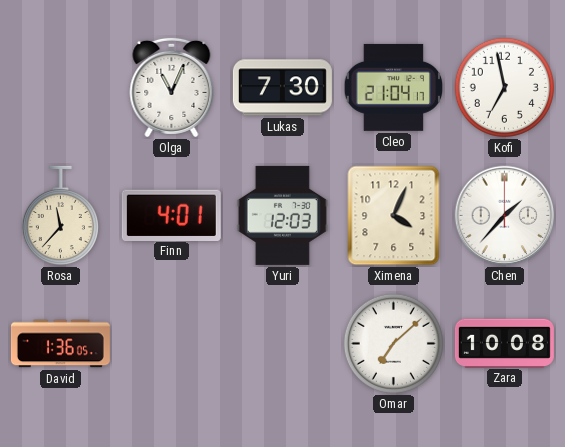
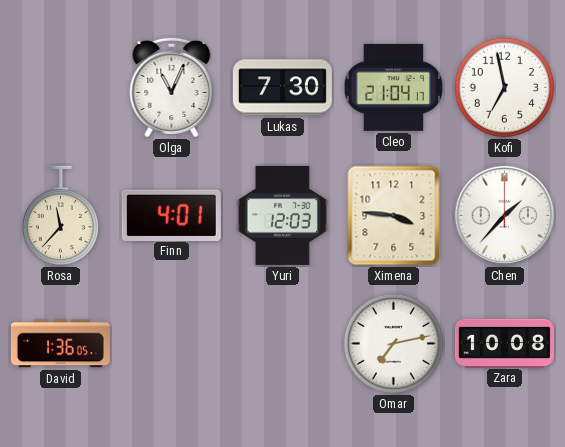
Ximena: 4:04 -> 3:46 (394, 216)
Omar: 7:08 -> 7:13 (393, 343)
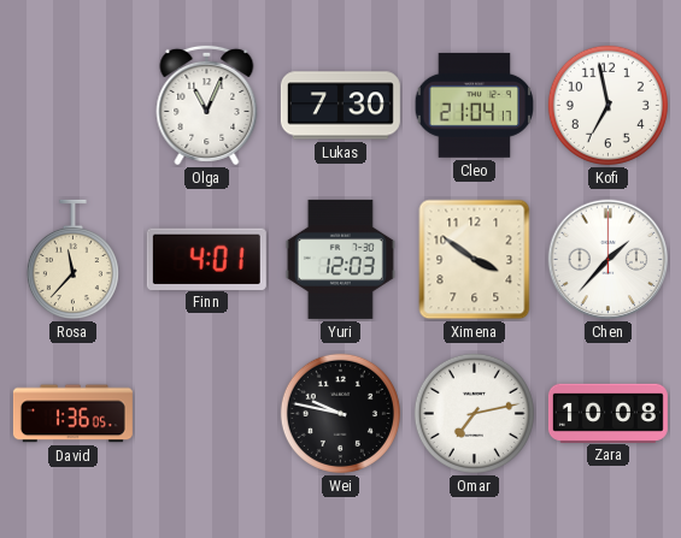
Ximena: 3:46 -> 3:51 (475, 260)
Wei: none -> 9:47 (340, 413)
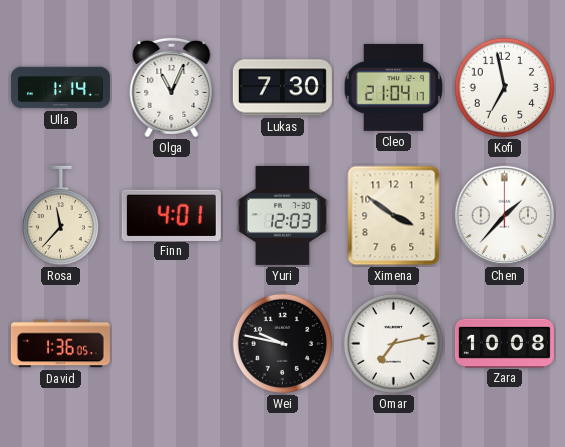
Ulla: none -> 1:14 (60, 88)
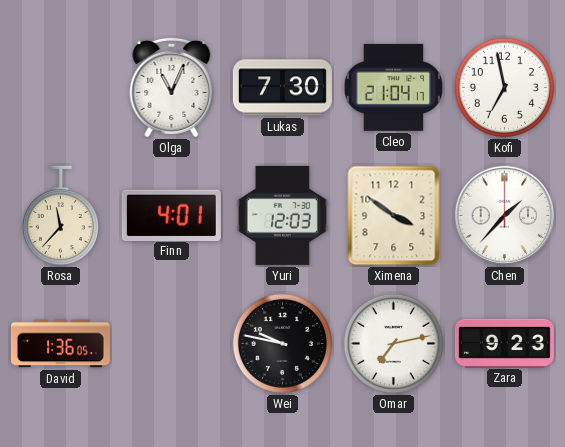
Ulla: 1:14 -> none (60, 88)
Zara: 10:08 -> 9:23 (504, 343)
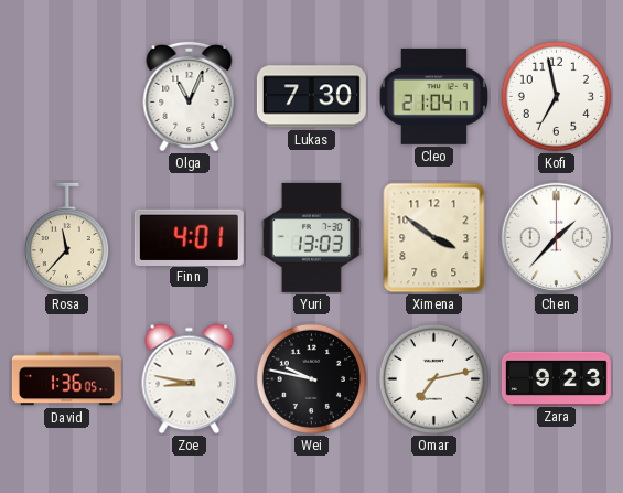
Yuri: 12:03 -> 13:03 (311, 237)
Zoe: none -> 8:47 (190, 379)
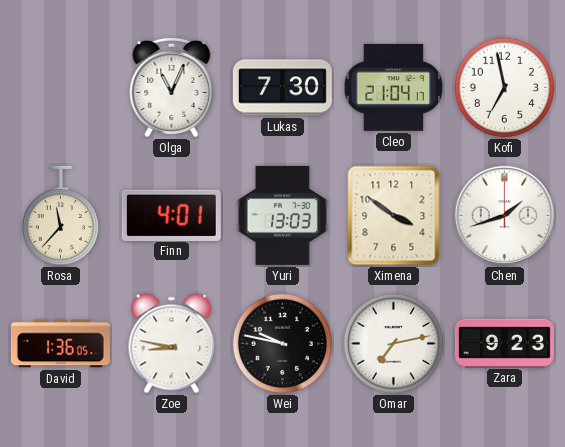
Chen: 1:37 -> 1:42 (505, 216)
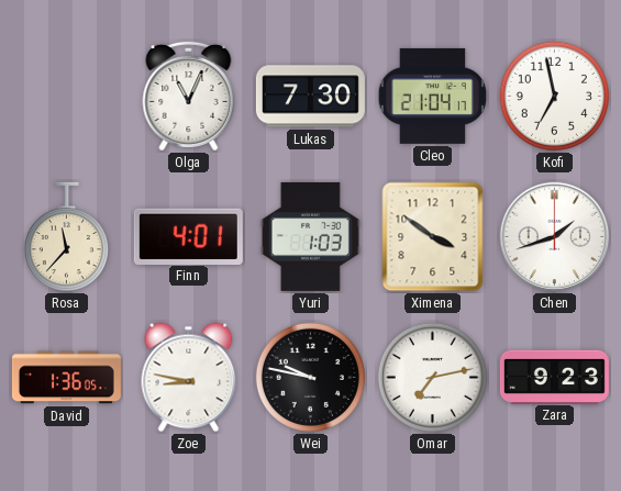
Yuri: 13:03 -> 1:03 (310, 236)
